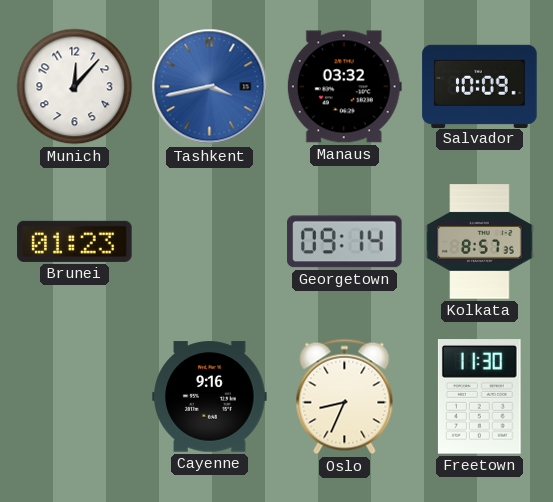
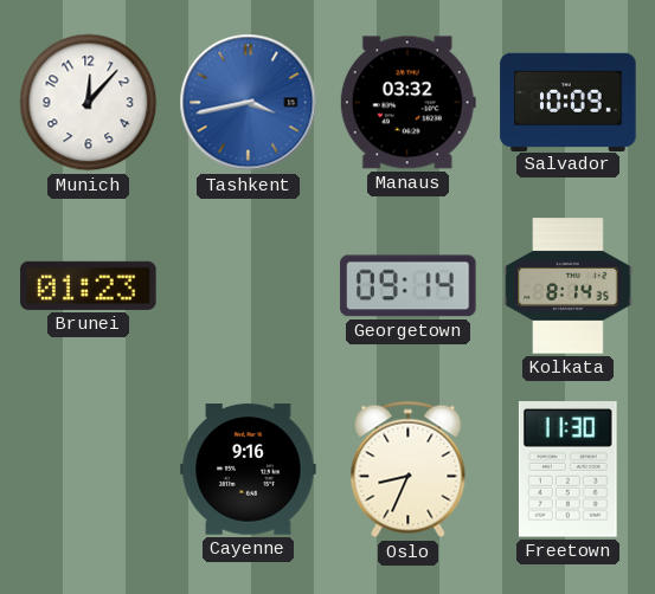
Kolkata: 8:57 -> 8:14 (569, 286)
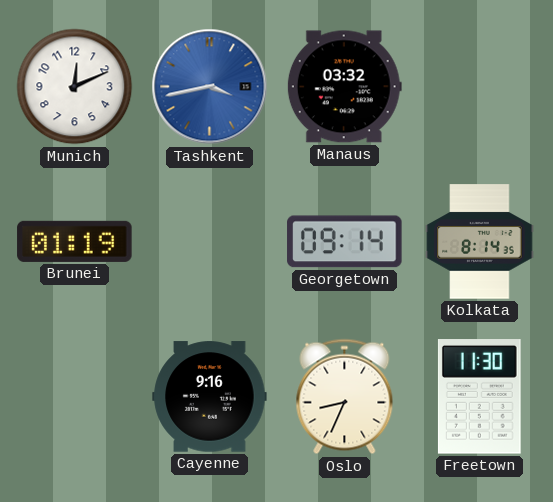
Munich: 12:07 -> 12:11 (75, 87)
Salvador: 10:09 -> none (569, 102)
Brunei: 01:23 -> 01:19 (75, 241)
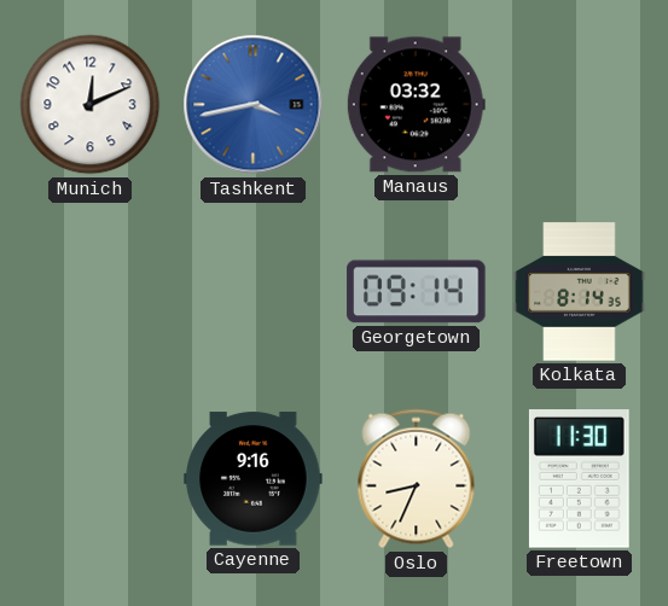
Brunei: 01:19 -> none (75, 241)
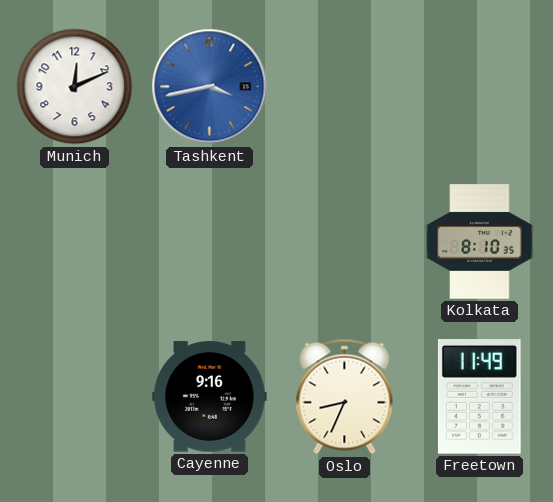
Manaus: 03:32 -> none (416, 105)
Georgetown: 09:14 -> none (417, 292)
Kolkata: 8:14 -> 8:10 (480, 242)
Freetown: 11:30 -> 11:49 (479, 397)
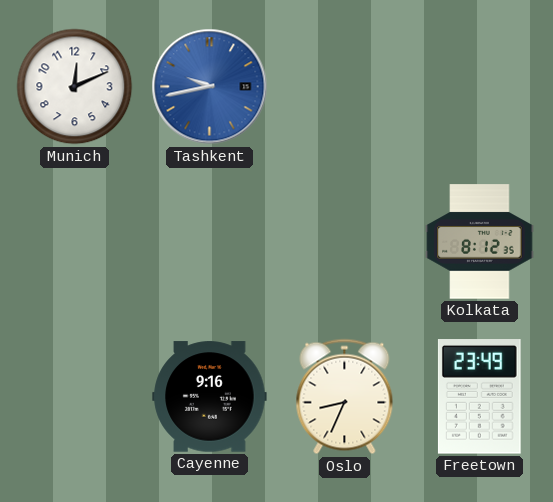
Tashkent: 3:43 -> 9:43 (210, 87)
Kolkata: 8:10 -> 8:12 (480, 242)
Freetown: 11:49 -> 23:49 (479, 397)
